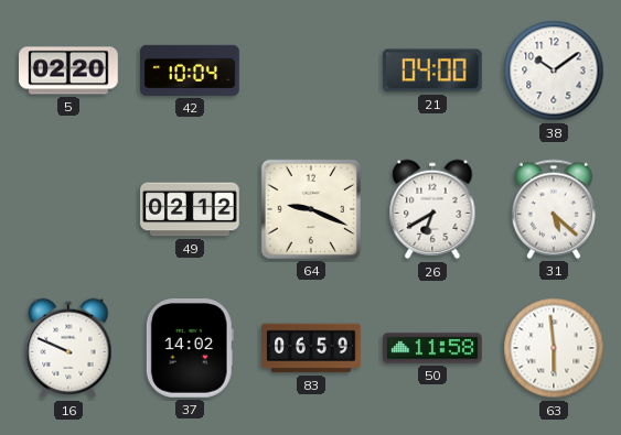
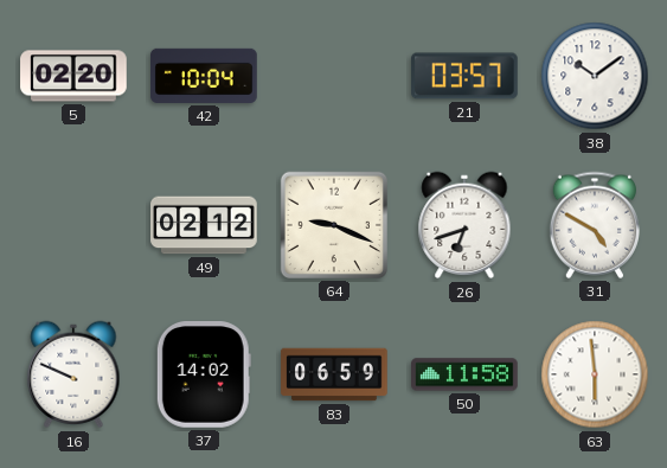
21: 04:00 -> 03:57 (464, 76)
26: 6:40 -> 6:42 (464, 225)
31: 5:22 -> 4:50 (595, 225)
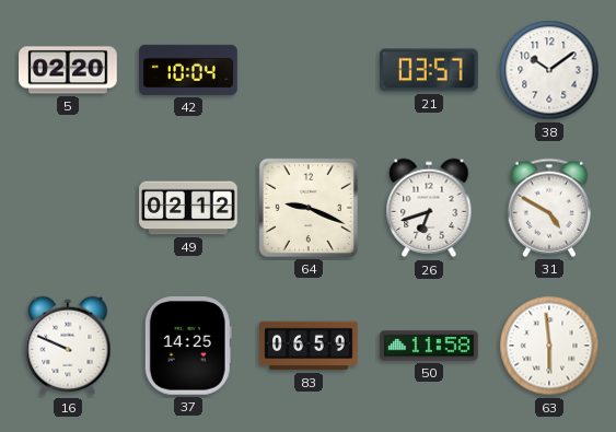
37: 14:02 -> 14:25 (188, 347)
